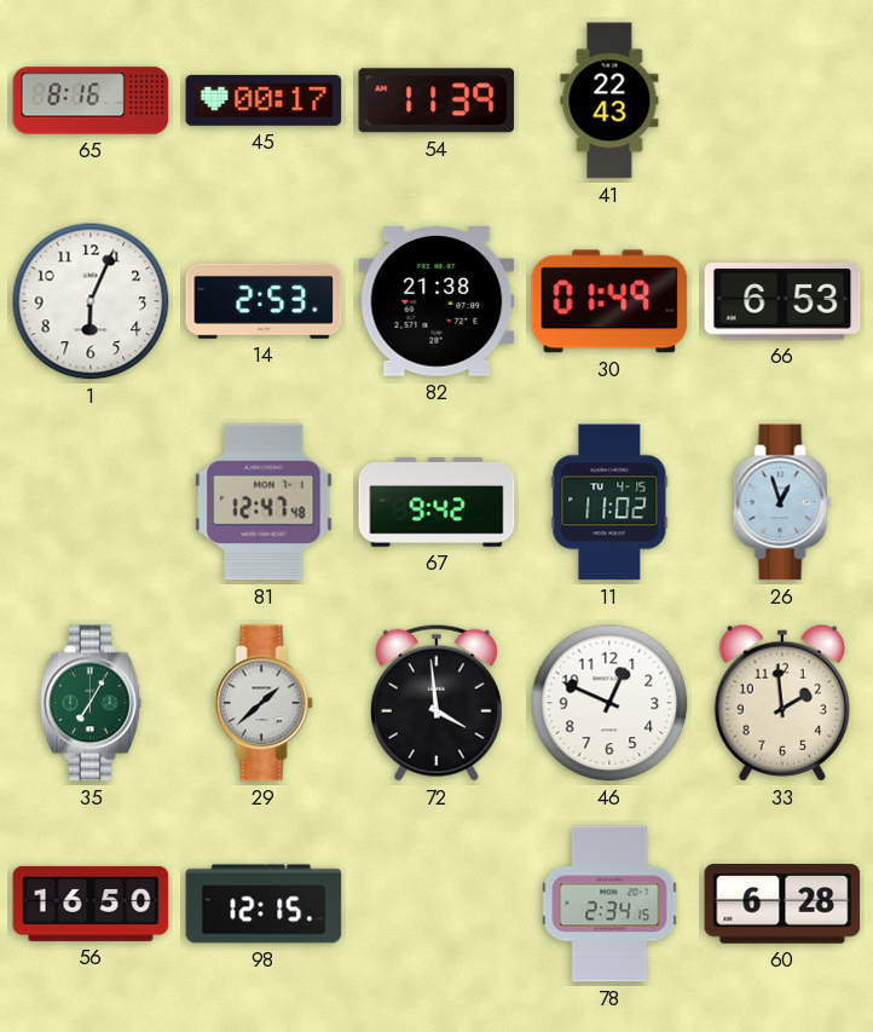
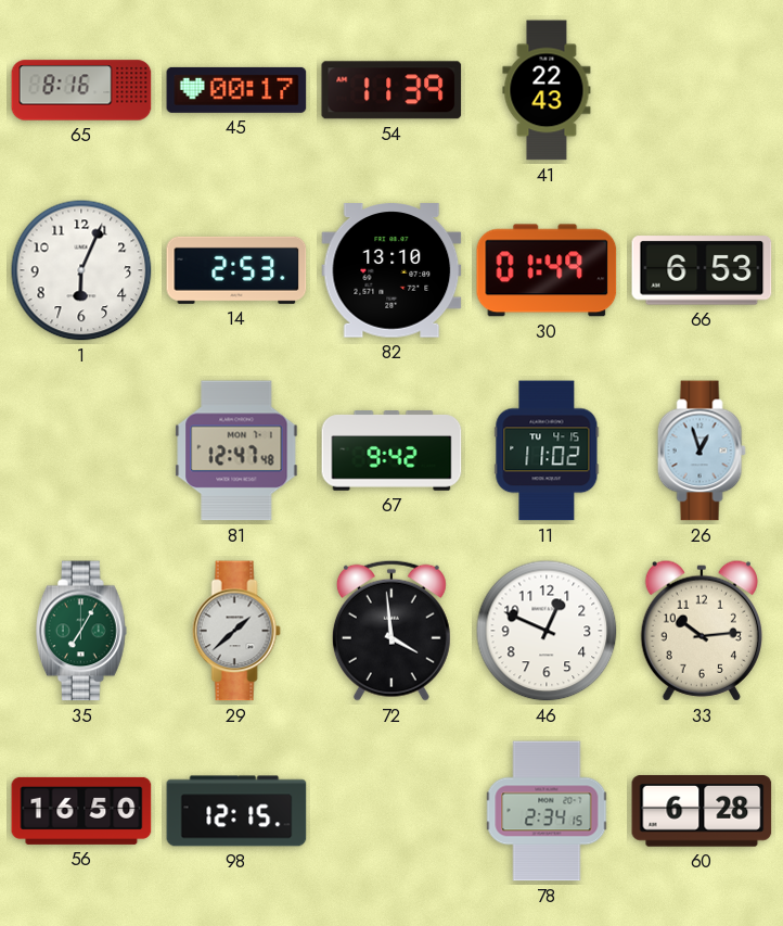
82: 21:38 -> 13:10 (391, 270)
33: 1:59 -> 10:14 (702, 631)
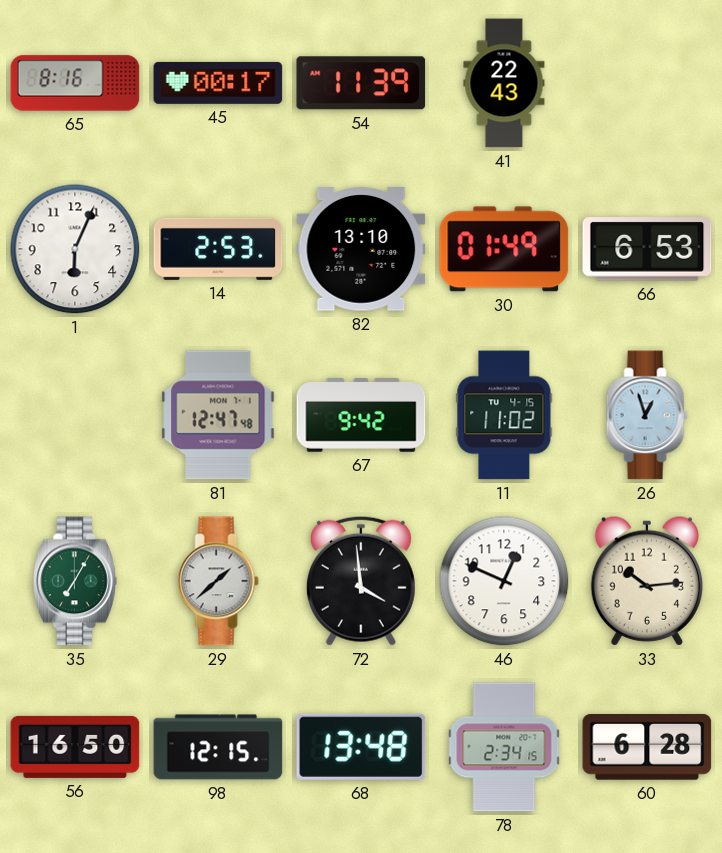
68: none -> 13:48 (361, 747)
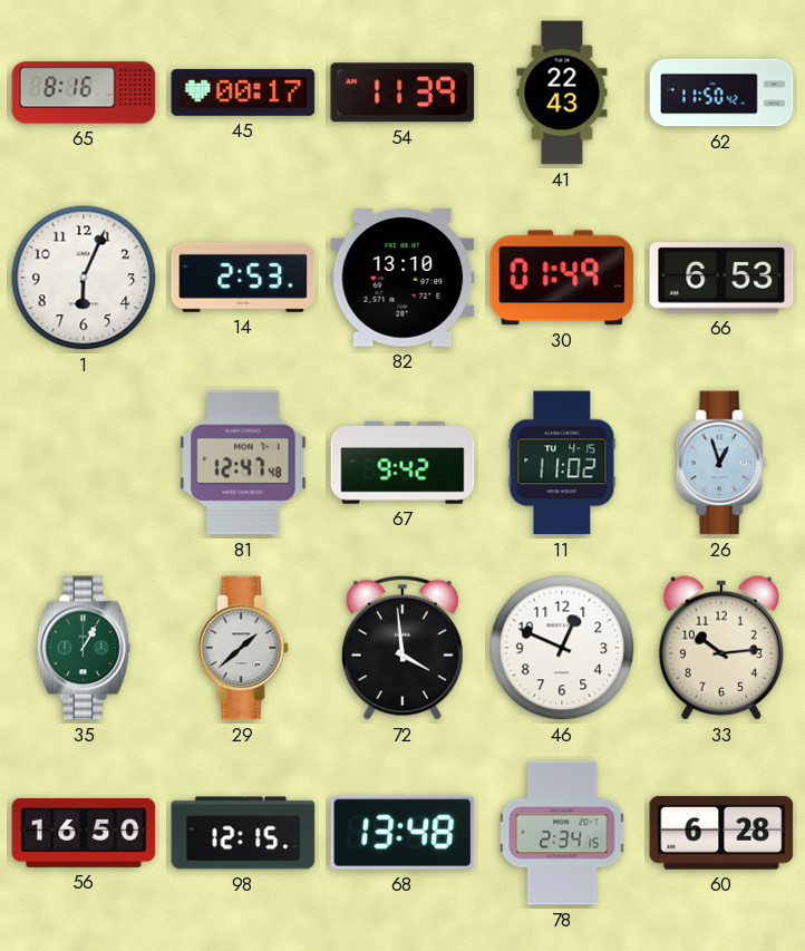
62: none -> 11:50 (721, 93)
35: 7:05 -> 1:05 (85, 648)
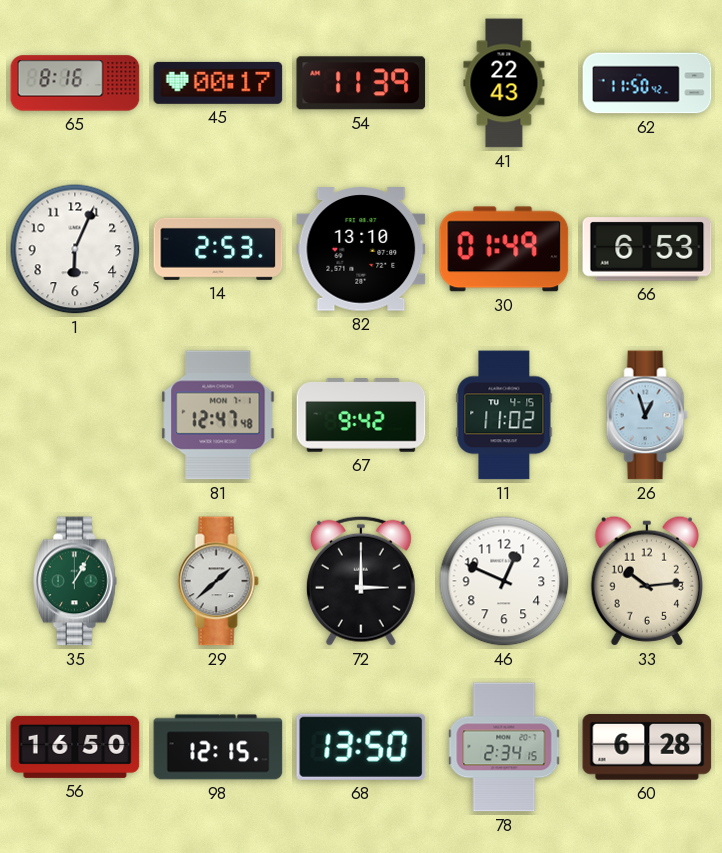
72: 3:59 -> 3:00 (361, 581)
68: 13:48 -> 13:50 (361, 747)
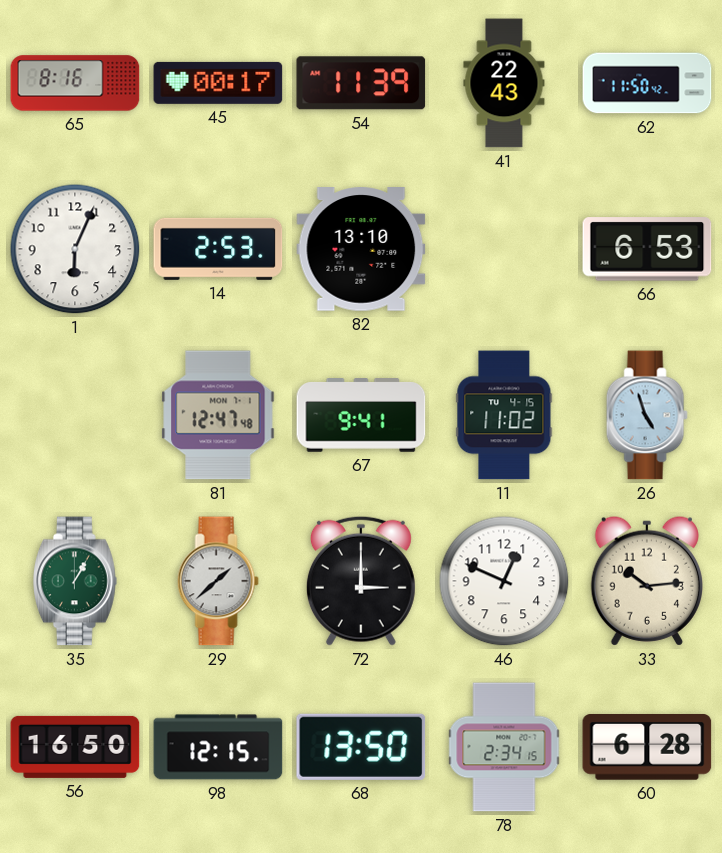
30: 01:49 -> none (504, 249)
67: 9:42 -> 9:41 (361, 415)
26: 12:57 -> 4:57 (647, 415)
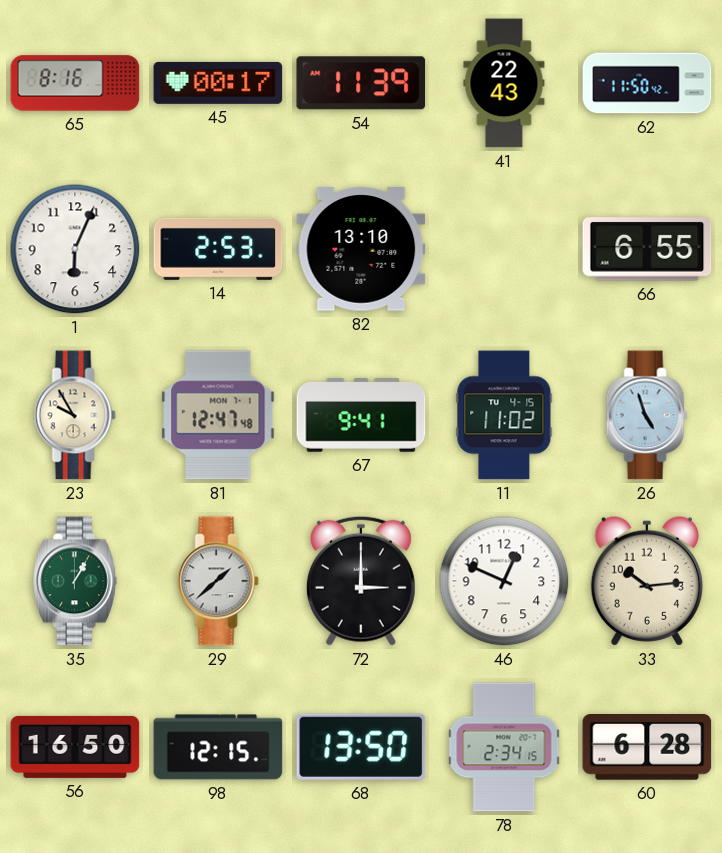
66: 6:53 -> 6:55 (647, 249)
23: none -> 9:55 (75, 415)
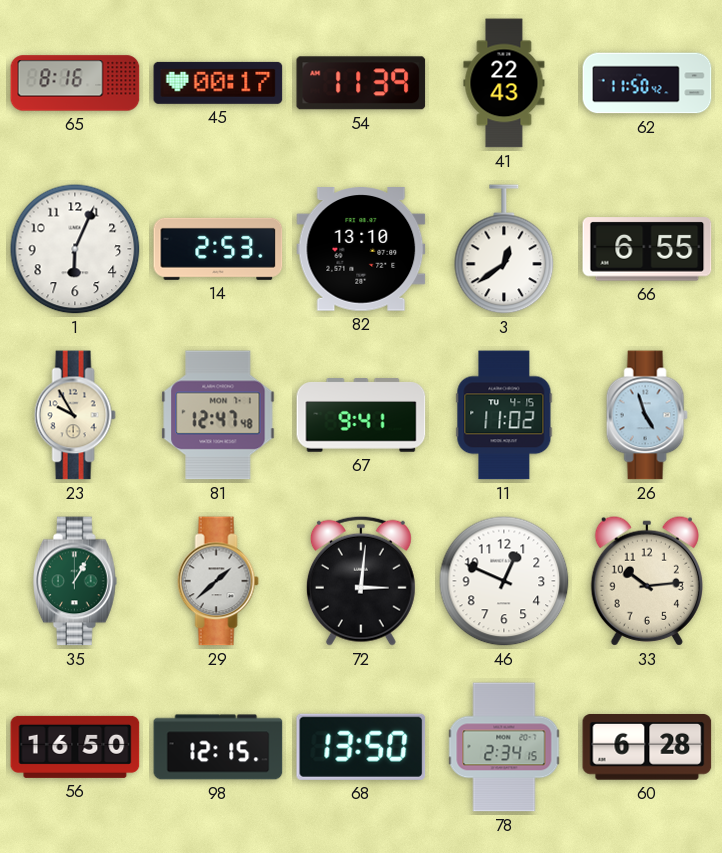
3: none -> 12:39 (504, 249)
72: 3:00 -> 3:01 (361, 581)
